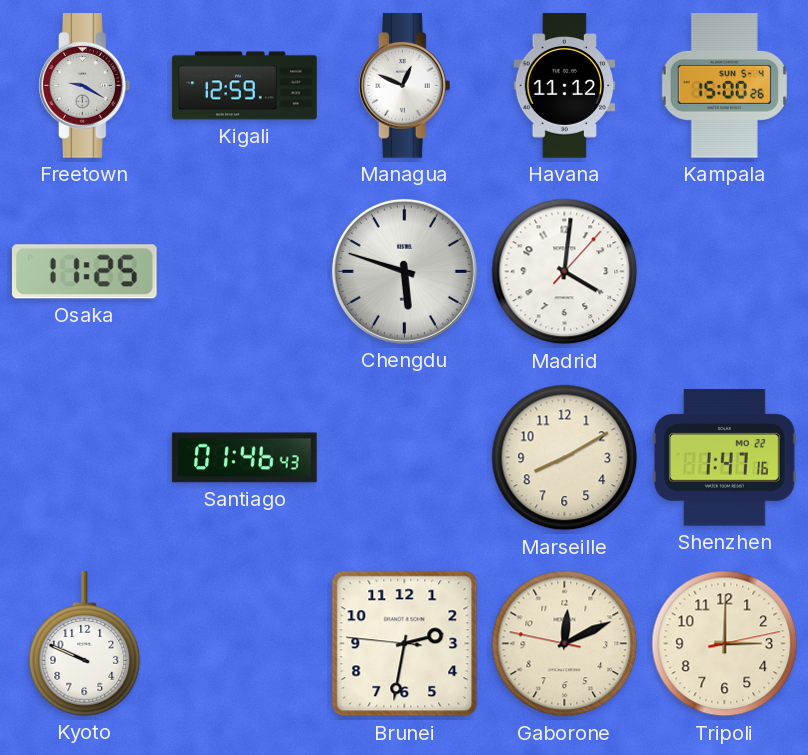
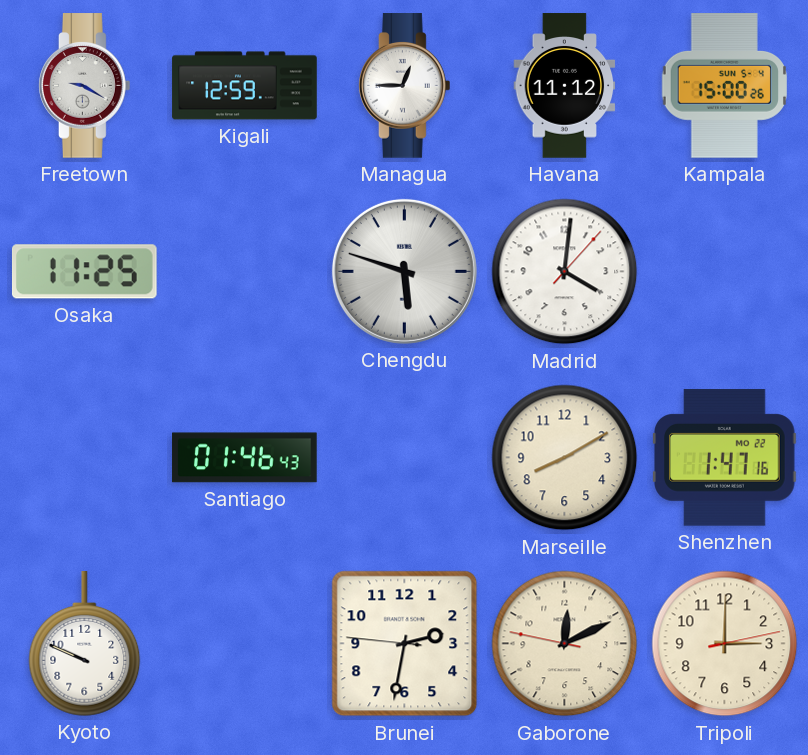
Managua: 12:49 -> 12:45 (405, 86)
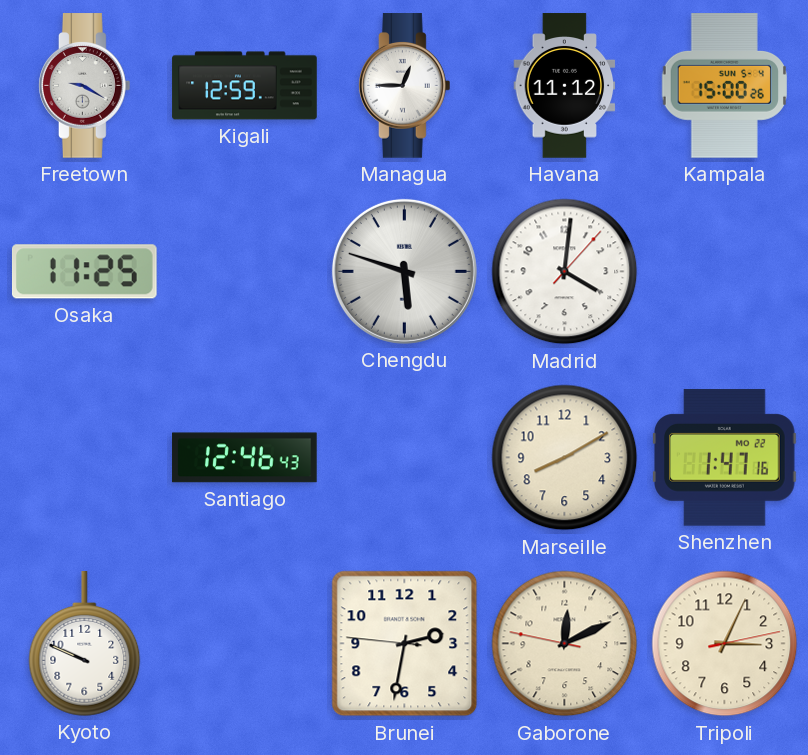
Santiago: 01:46 -> 12:46 (245, 458)
Tripoli: 3:00 -> 3:04 (725, 644)
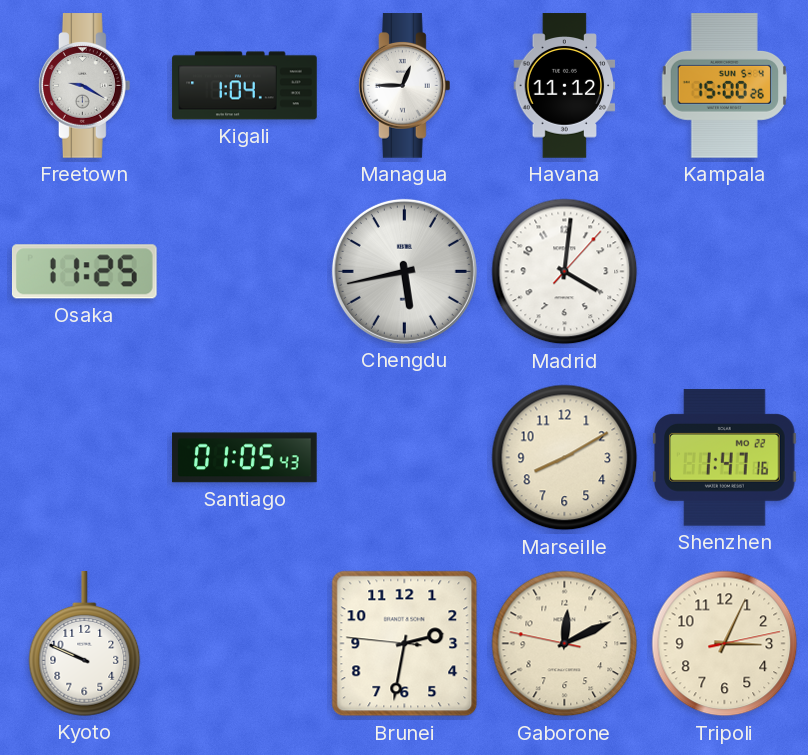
Kigali: 12:59 -> 1:04 (245, 86)
Chengdu: 5:48 -> 5:43 (404, 271)
Santiago: 12:46 -> 01:05 (245, 458)
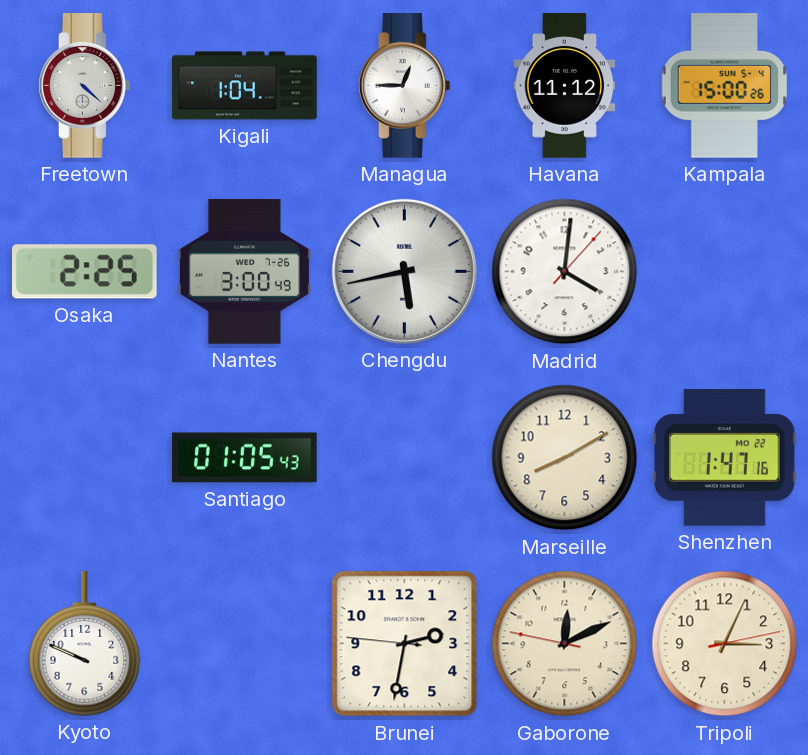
Freetown: 9:20 -> 4:22 (85, 86)
Osaka: 11:25 -> 2:25 (84, 272)
Nantes: none -> 3:00 (244, 272)
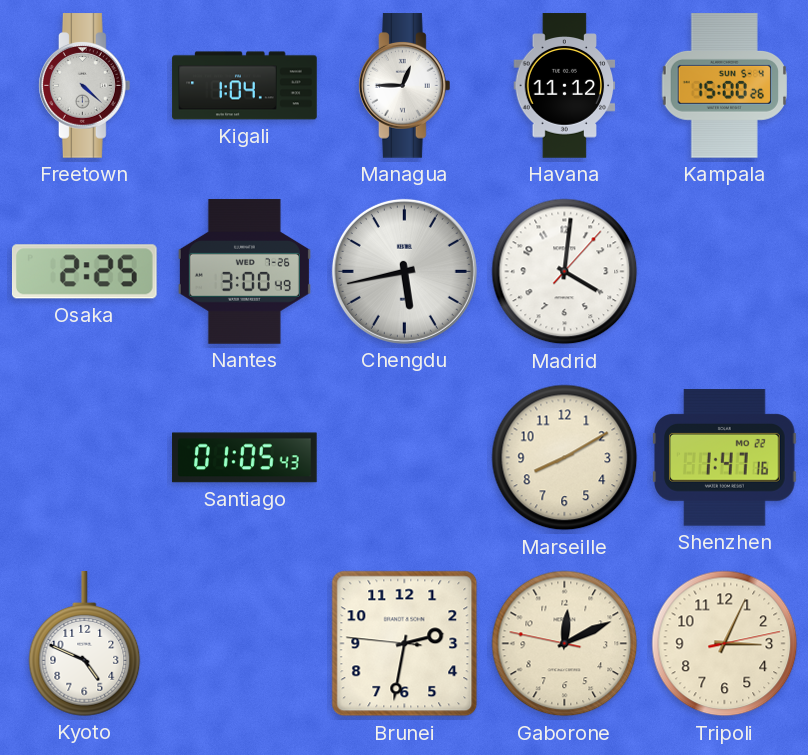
Kyoto: 9:49 -> 4:49 (85, 644)
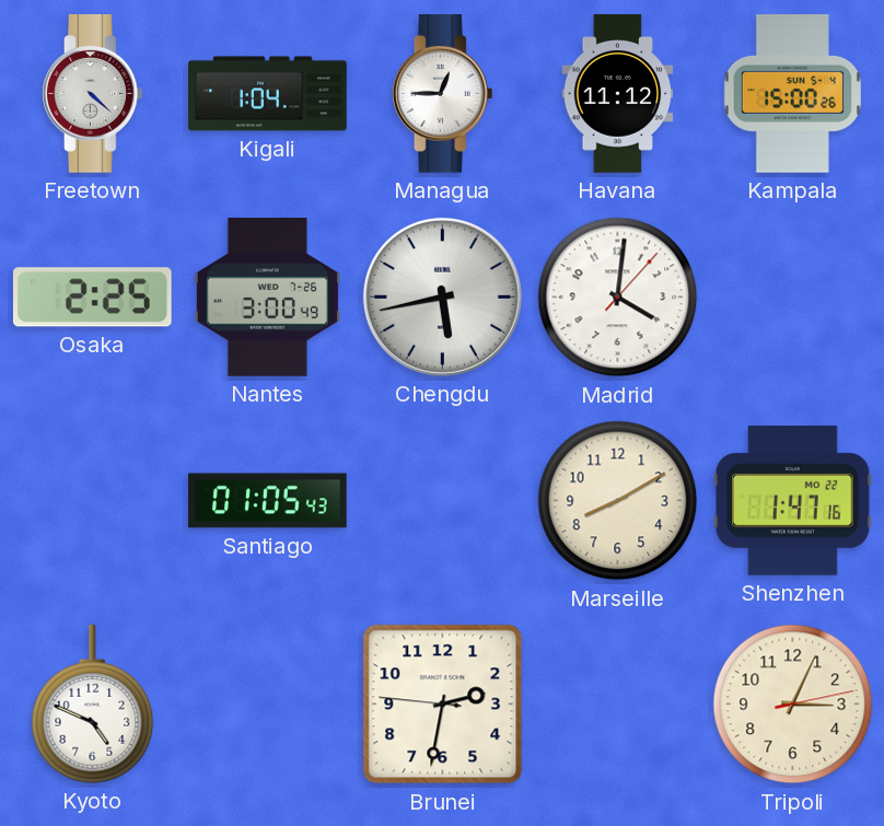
Gaborone: 12:10 -> none (565, 644)
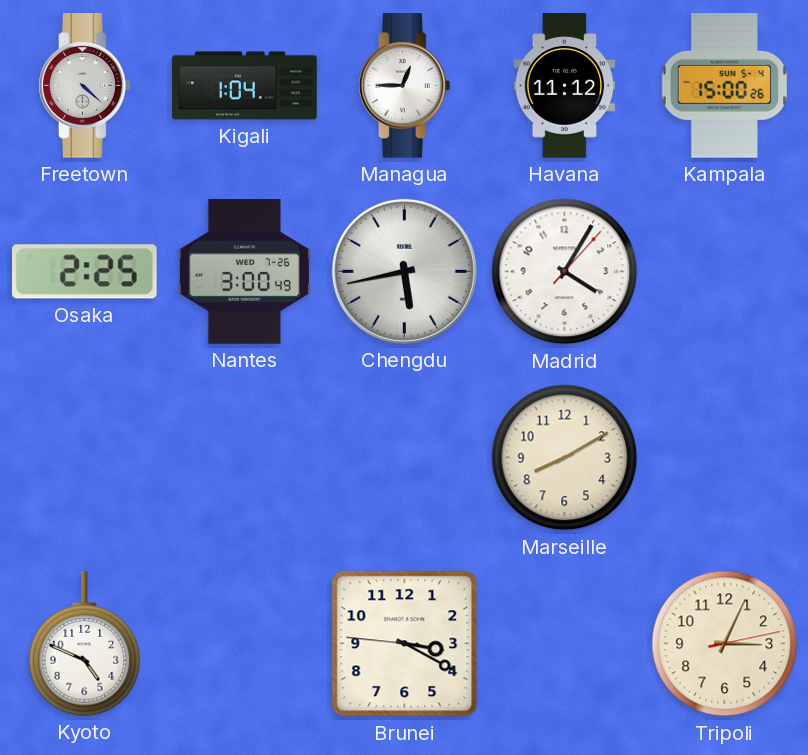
Madrid: 4:01 -> 4:05 (565, 272)
Santiago: 01:05 -> none (268, 501)
Shenzhen: 1:47 -> none (793, 501)
Brunei: 2:31 -> 3:19 (405, 644)
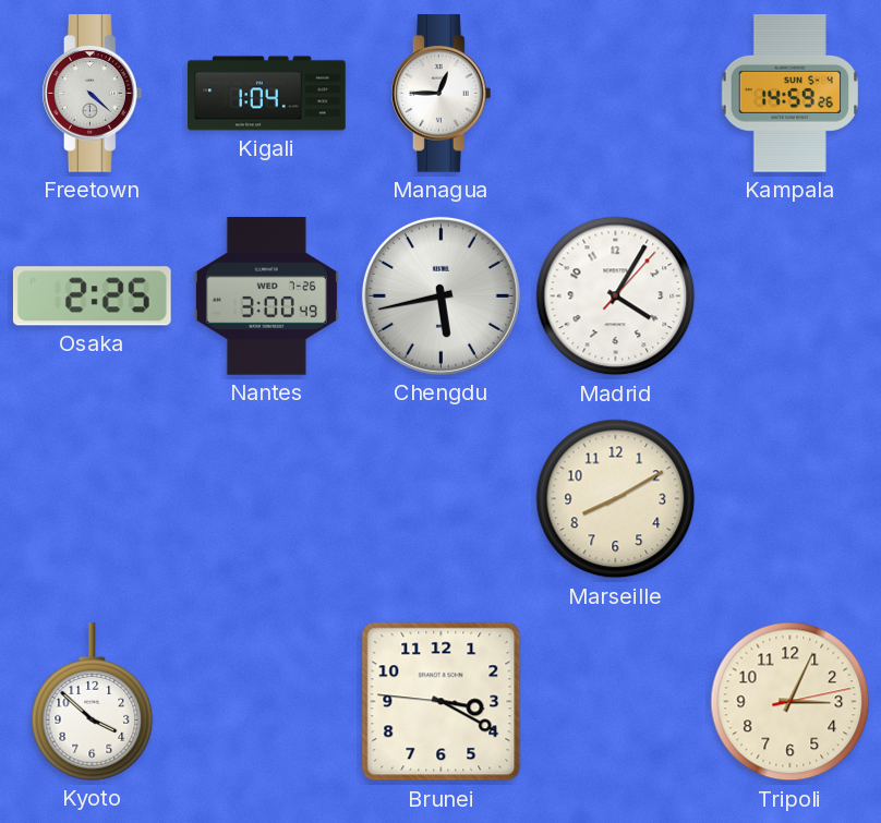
Havana: 11:12 -> none (565, 86)
Kampala: 15:00 -> 14:59 (789, 94)
Kyoto: 4:49 -> 3:52 (93, 702)
